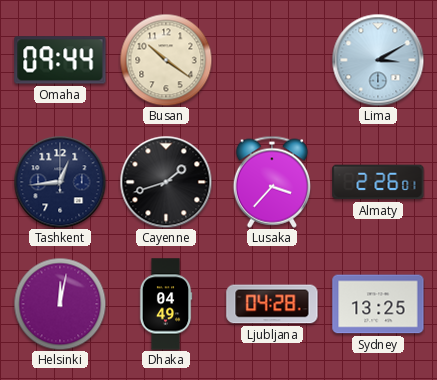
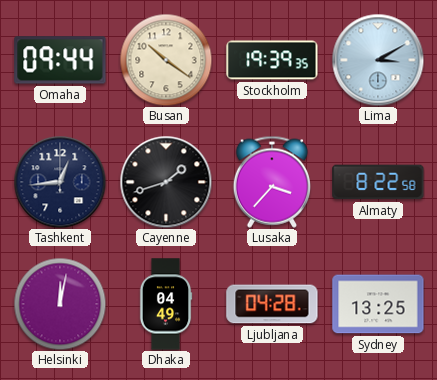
Stockholm: none -> 19:39 (272, 60)
Almaty: 2:26 -> 8:22 (378, 182)
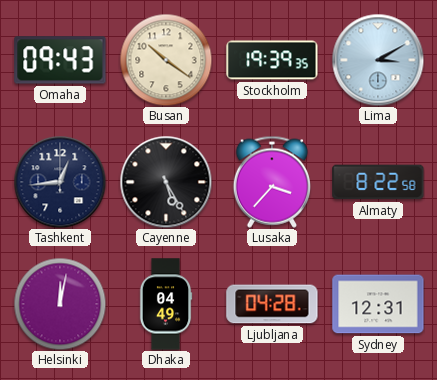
Omaha: 09:44 -> 09:43 (60, 60)
Cayenne: 1:42 -> 5:25 (166, 182)
Sydney: 13:25 -> 12:31 (378, 304)
